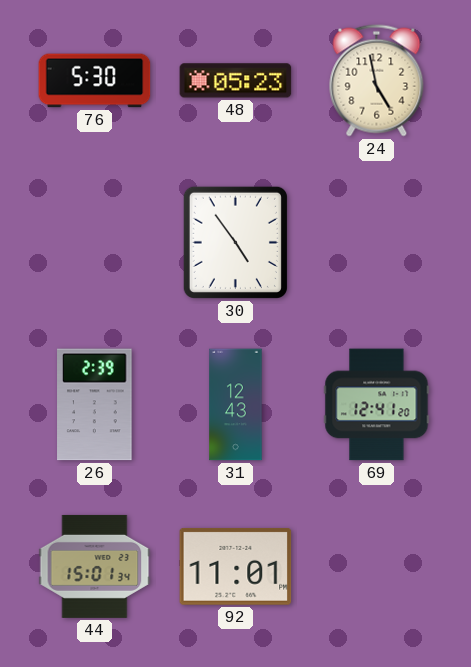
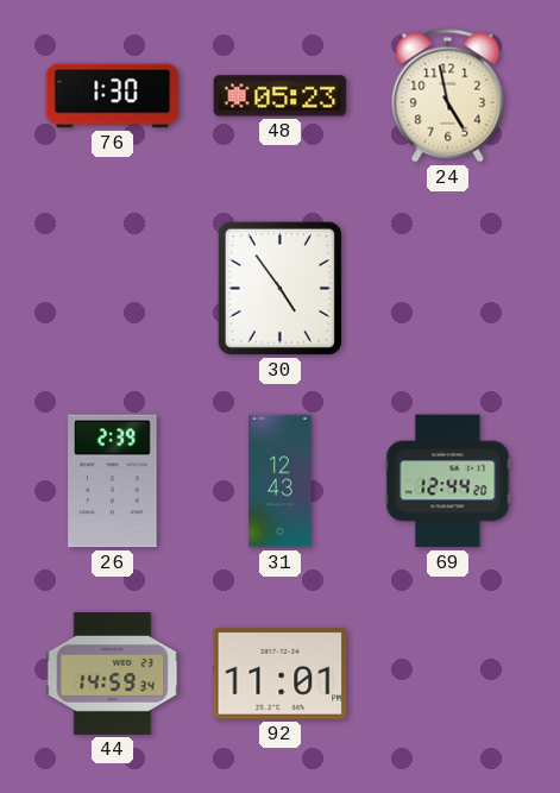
76: 5:30 -> 1:30 (113, 96)
69: 12:41 -> 12:44 (448, 482)
44: 15:01 -> 14:59 (113, 673)
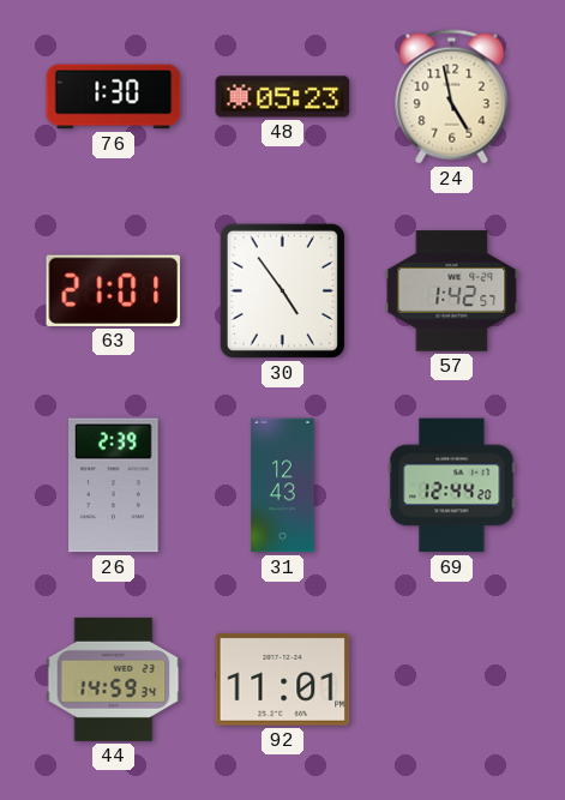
63: none -> 21:01 (114, 290)
57: none -> 1:42 (452, 291)
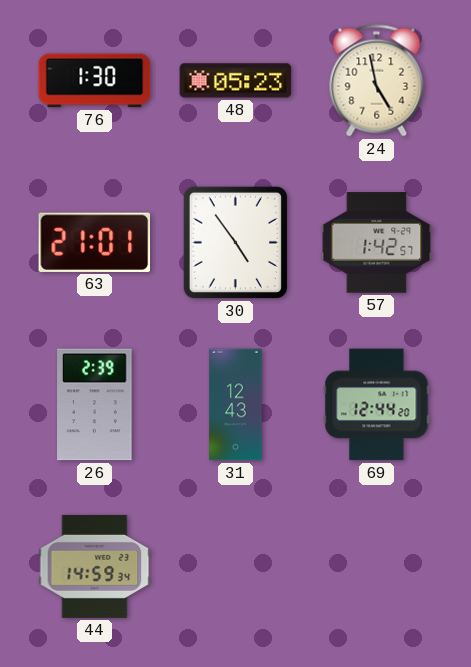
92: 11:01 -> none (283, 680)
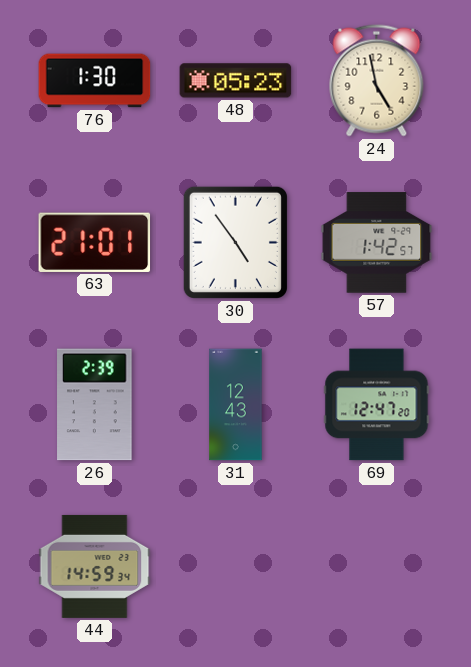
69: 12:44 -> 12:47 (377, 405)
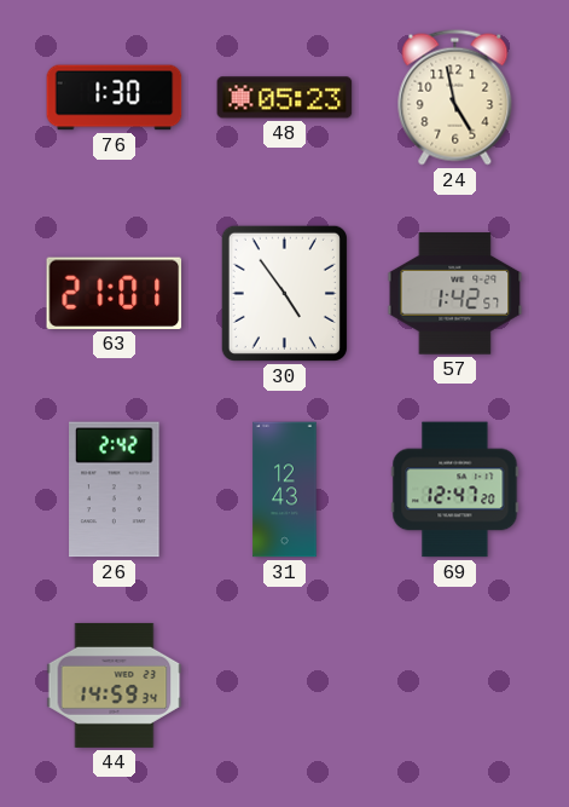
26: 2:39 -> 2:42 (115, 490)
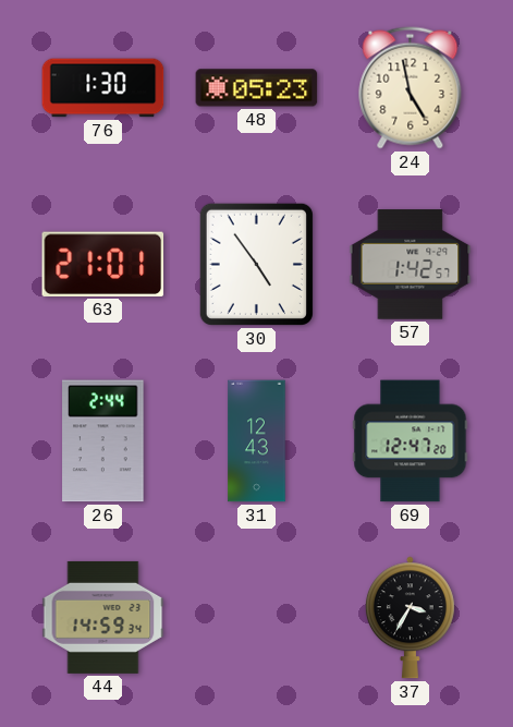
26: 2:42 -> 2:44 (103, 441)
37: none -> 3:35 (410, 618)
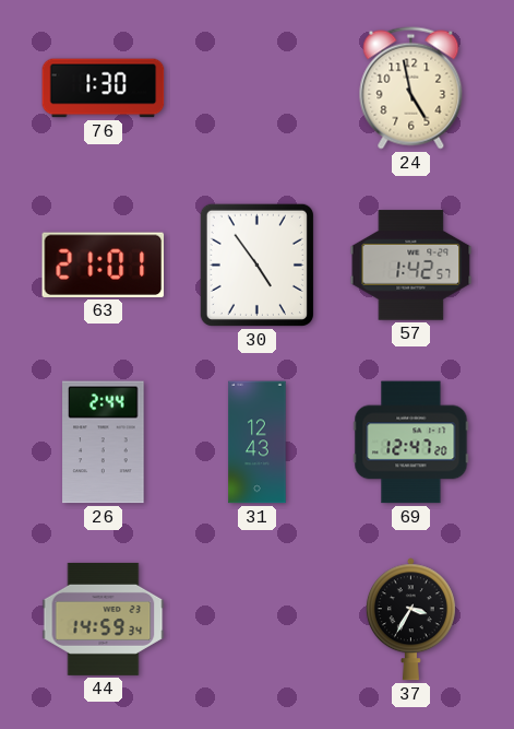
48: 05:23 -> none (257, 88)
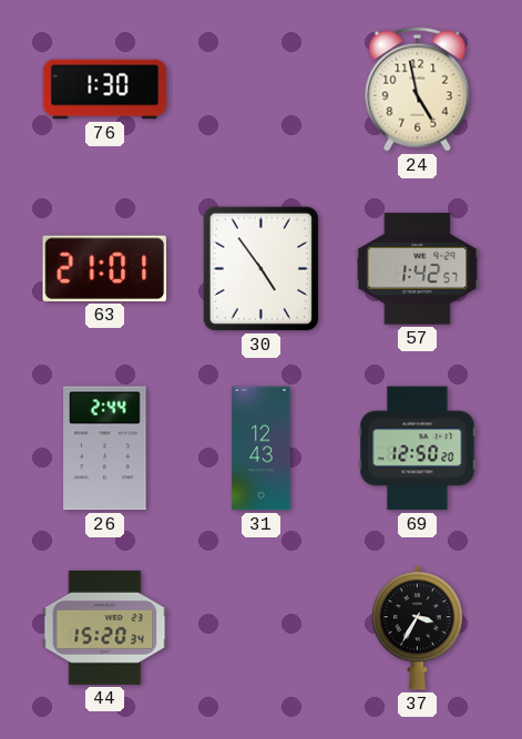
69: 12:47 -> 12:50 (418, 449)
44: 14:59 -> 15:20 (105, 627)
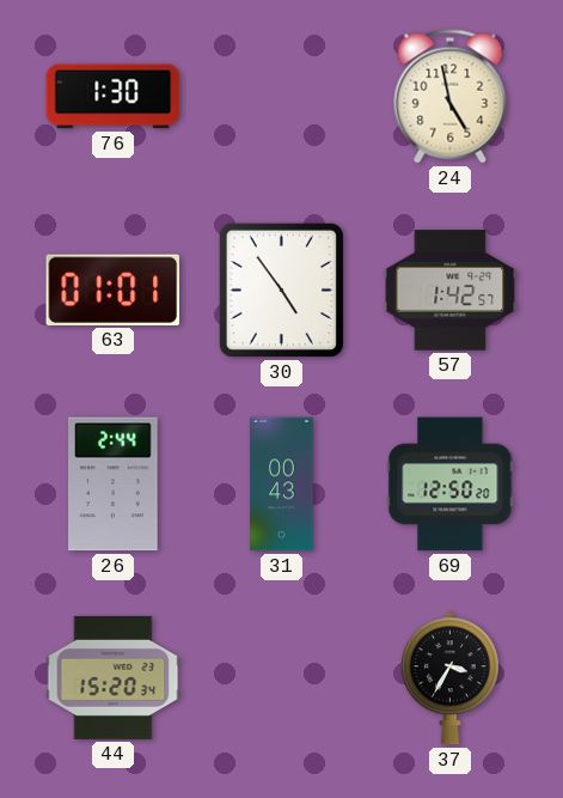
63: 21:01 -> 01:01 (114, 290)
31: 12:43 -> 00:43 (282, 485)
